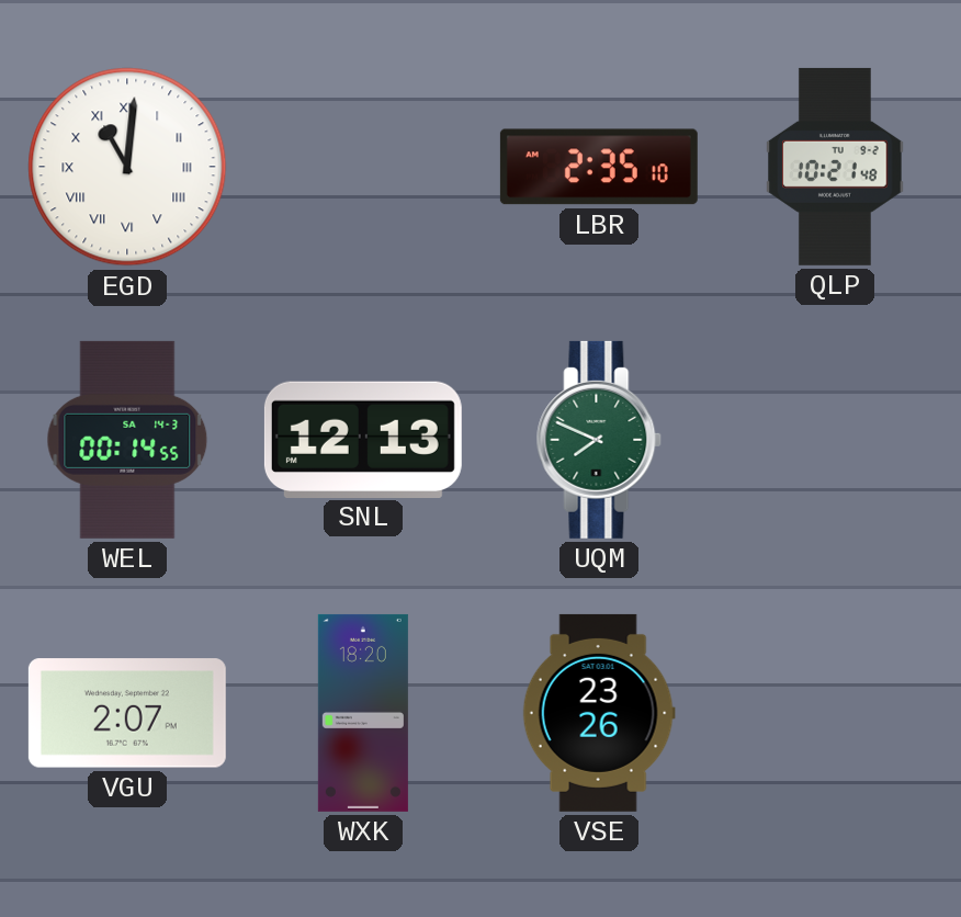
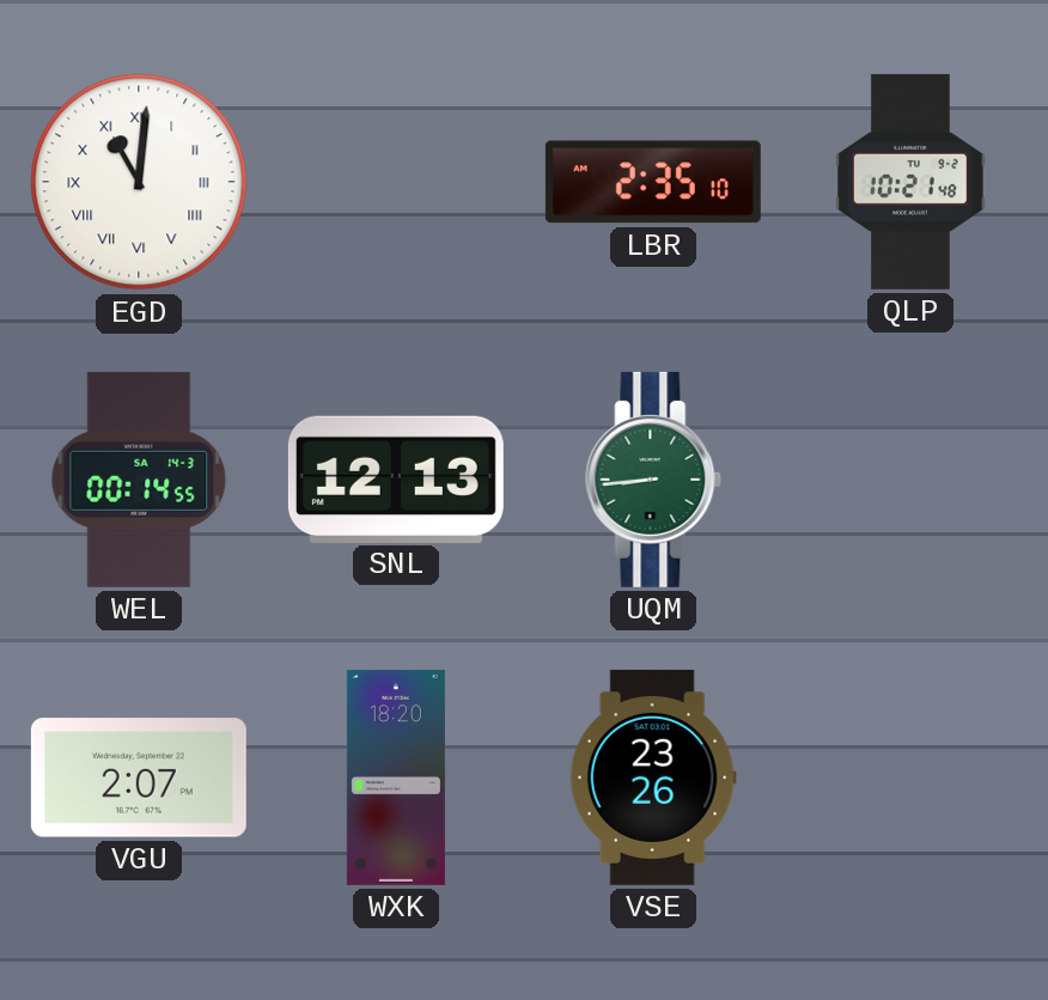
UQM: 7:49 -> 8:44 (653, 480)
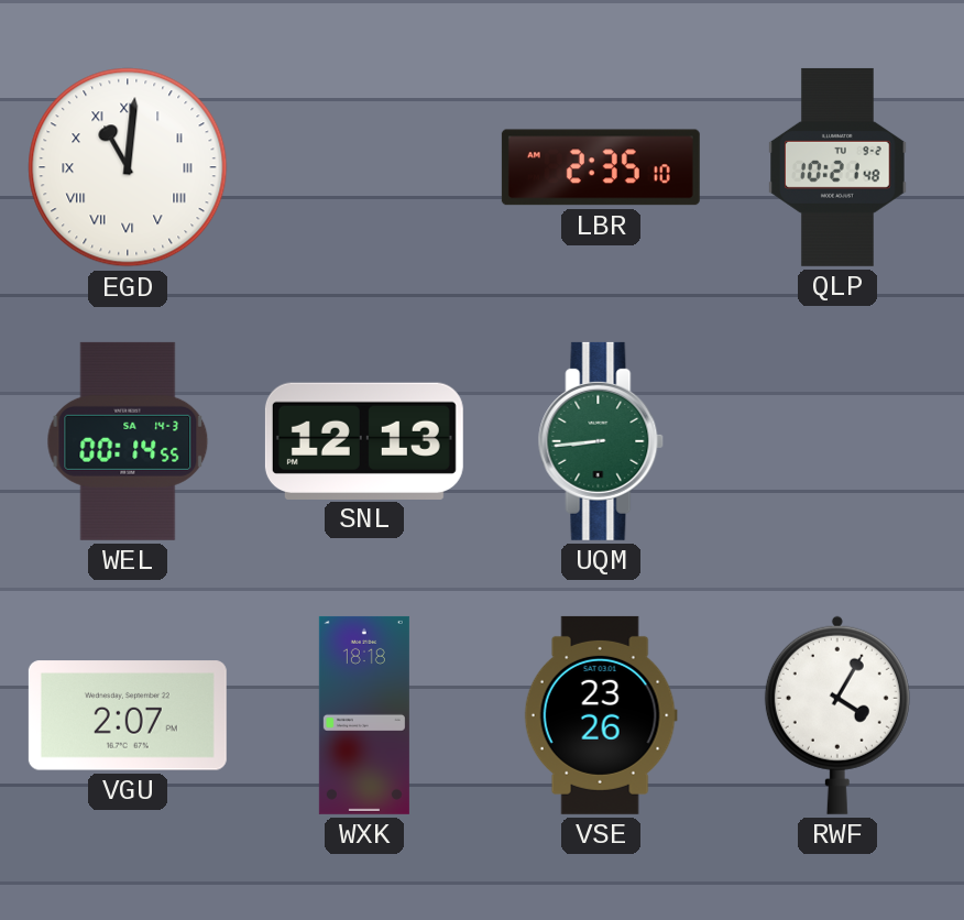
WXK: 18:20 -> 18:18 (364, 715)
RWF: none -> 4:05 (837, 715)
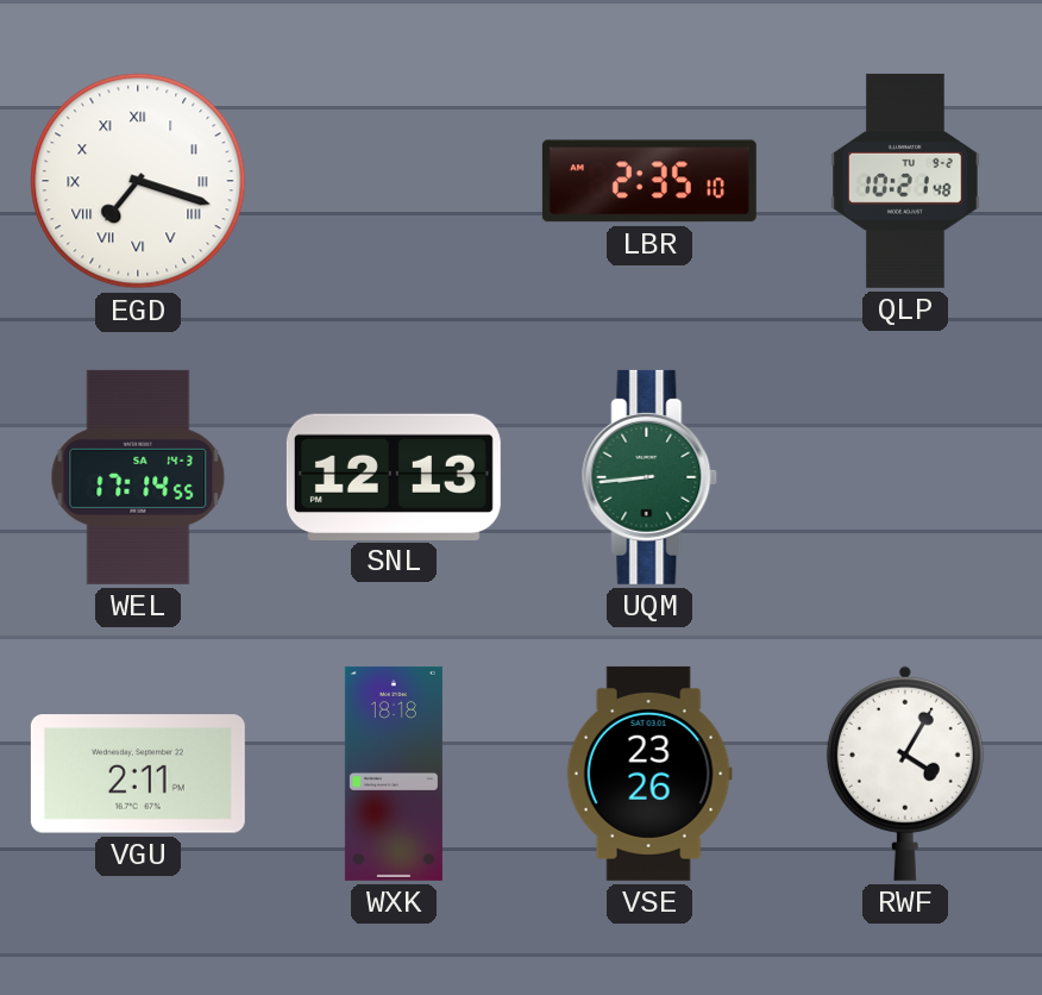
EGD: 11:01 -> 7:18 (138, 181)
WEL: 00:14 -> 17:14 (138, 477)
VGU: 2:07 -> 2:11 (138, 774)
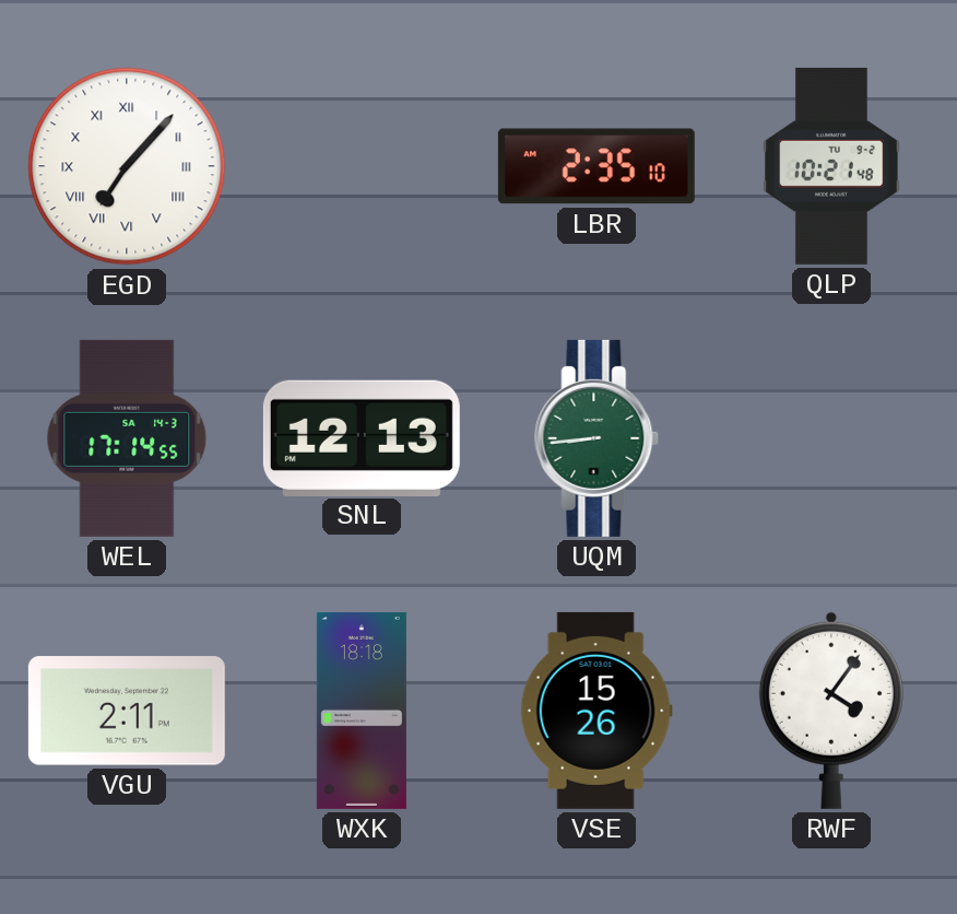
EGD: 7:18 -> 7:07 (127, 166)
VSE: 23:26 -> 15:26 (596, 711)
RWF: 4:05 -> 4:06 (831, 711)
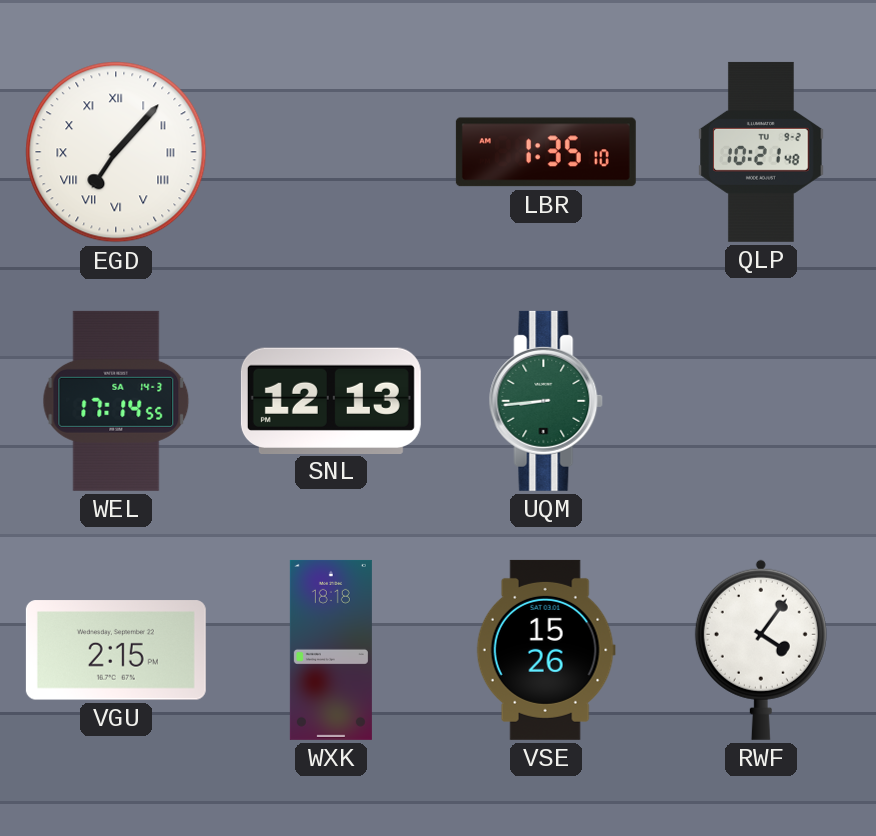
LBR: 2:35 -> 1:35 (546, 152)
VGU: 2:11 -> 2:15 (116, 650)
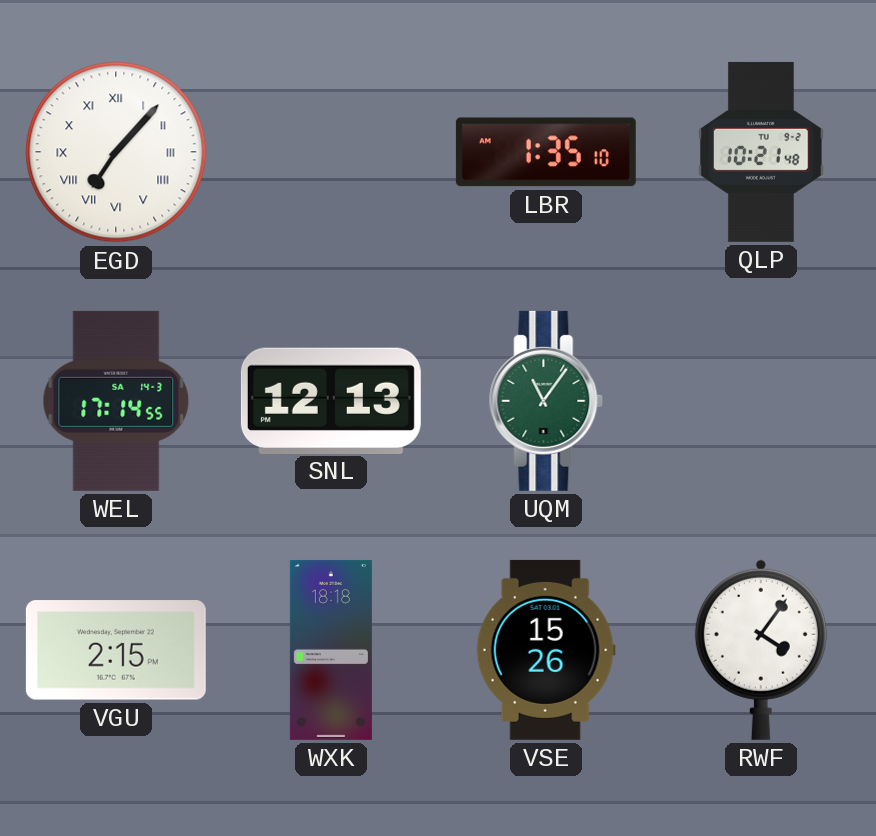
UQM: 8:44 -> 11:06 (546, 401)
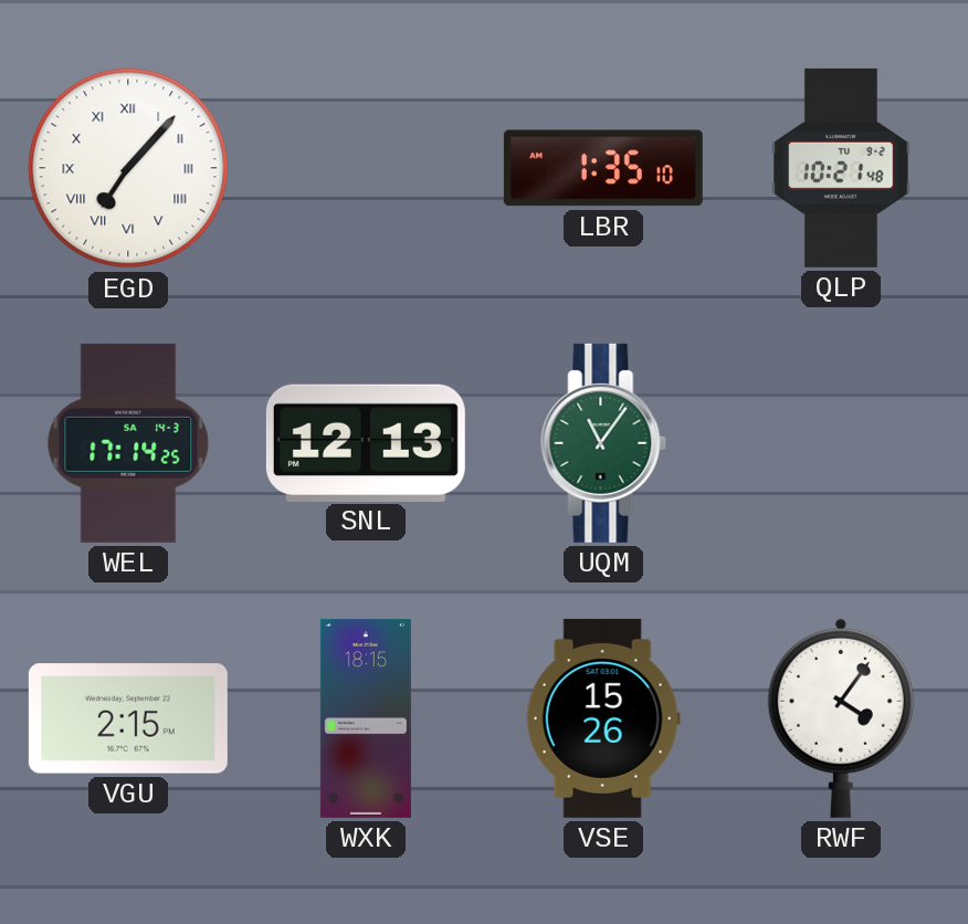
WEL: 17:14:55 -> 17:14:25 (128, 443)
WXK: 18:18 -> 18:15 (366, 718)
